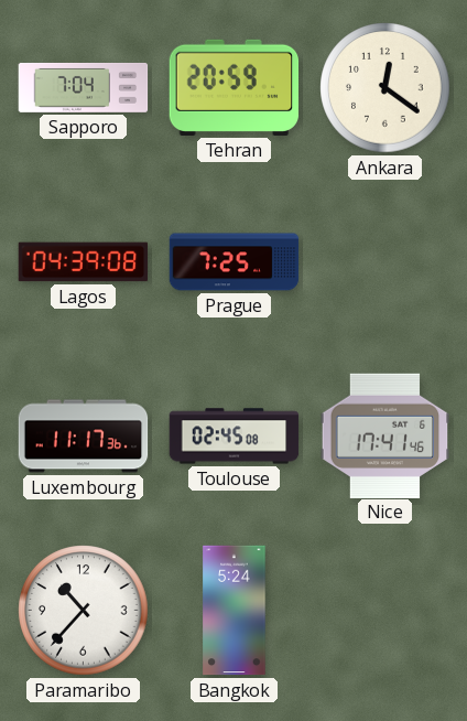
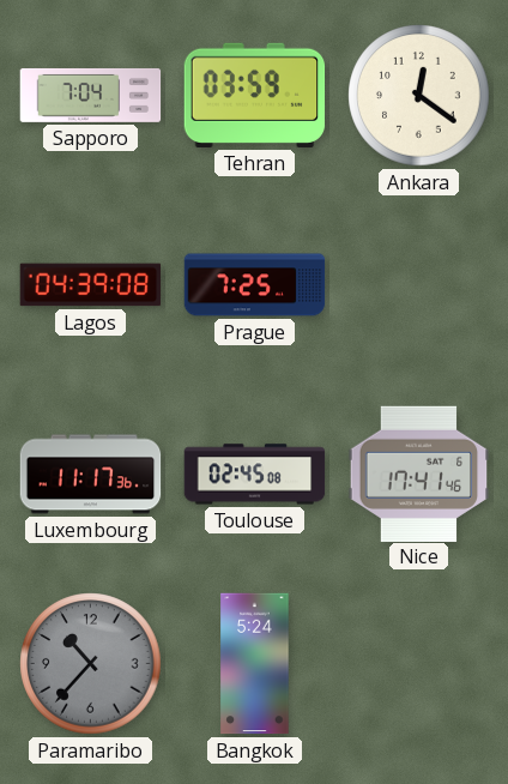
Tehran: 20:59 -> 03:59 (255, 95)
Paramaribo dial: white -> grey (91, 664)
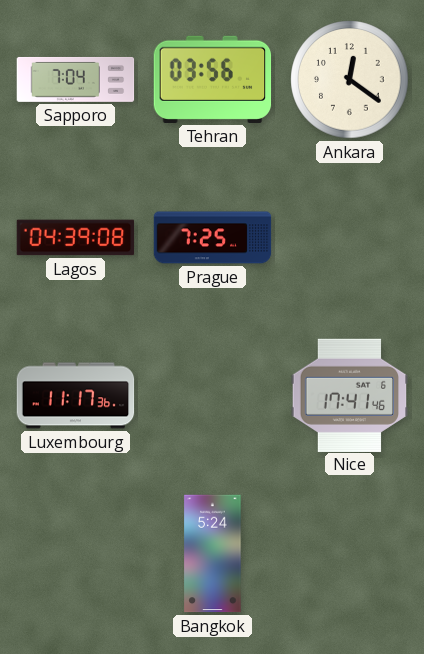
Tehran: 03:59 -> 03:56 (213, 79)
Toulouse: 02:45 -> none (255, 475)
Paramaribo: 10:37 -> none (91, 664)
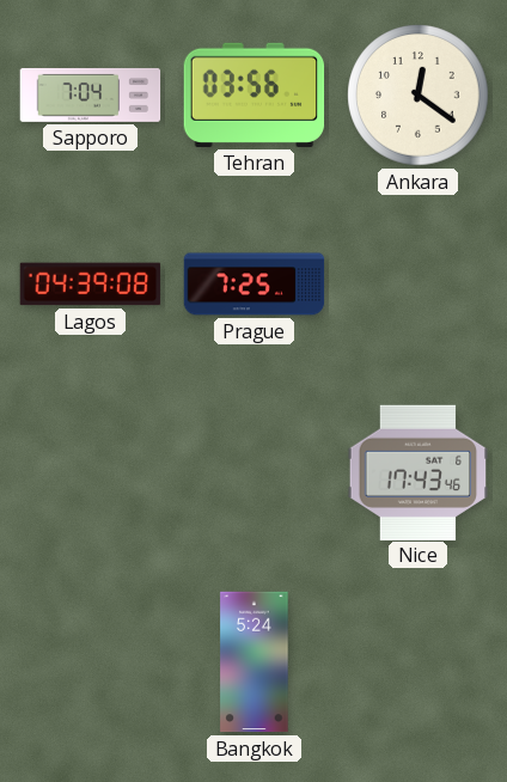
Luxembourg: 11:17 -> none (76, 396)
Nice: 17:41 -> 17:43 (419, 472)
